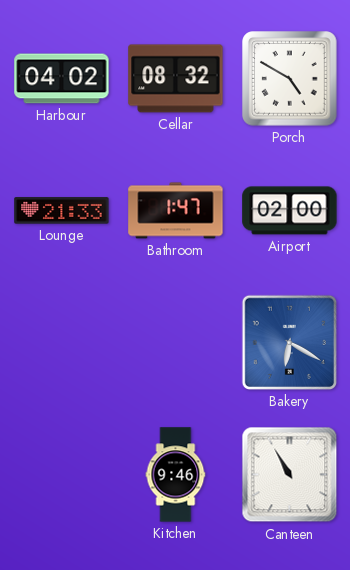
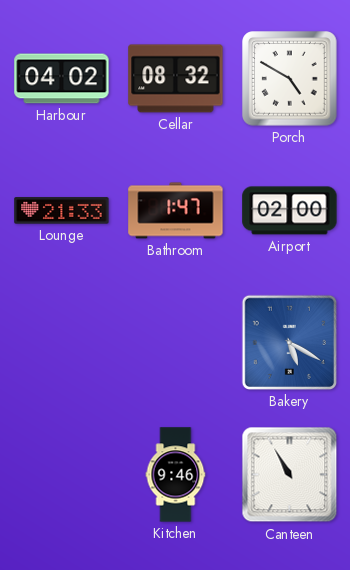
Bakery: 6:20 -> 5:20 (289, 342)
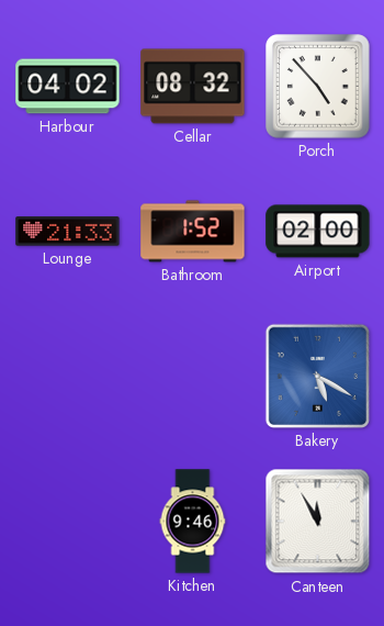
Porch: 4:50 -> 4:53 (318, 87)
Bathroom: 1:47 -> 1:52 (193, 232)
Canteen: 10:55 -> 11:55 (318, 522)
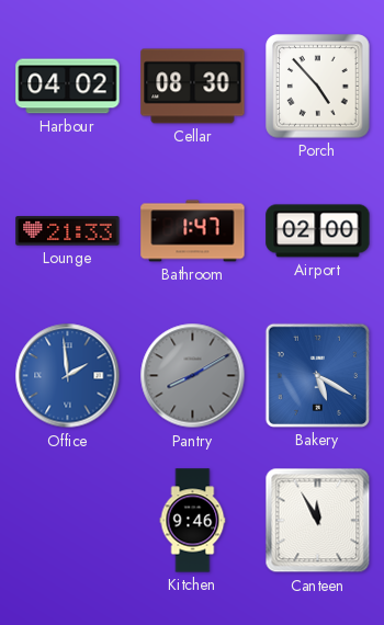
Cellar: 08:32 -> 08:30 (193, 87)
Bathroom: 1:52 -> 1:47 (193, 231)
Office: none -> 1:59 (68, 376)
Pantry: none -> 8:10 (193, 376)
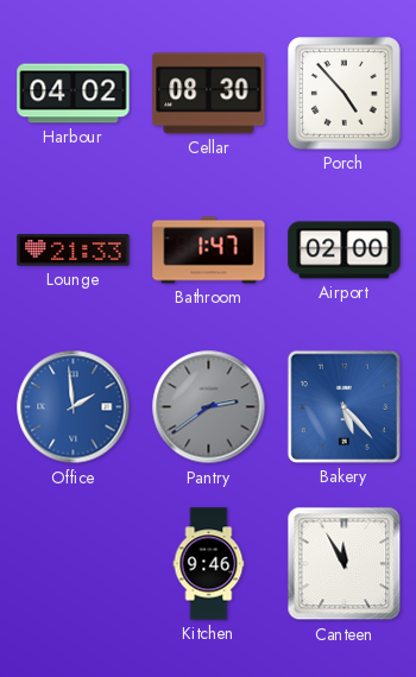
Pantry: 8:10 -> 2:39 (209, 407)
Bakery: 5:20 -> 5:23 (343, 406)
